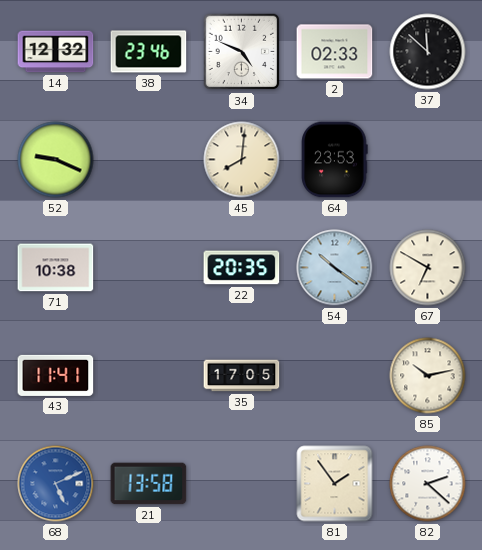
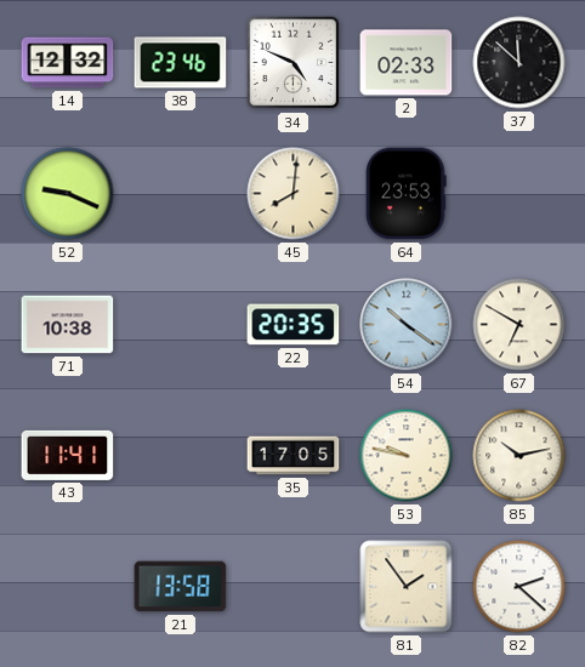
53: none -> 9:47 (407, 456)
68: 5:11 -> none (56, 484)
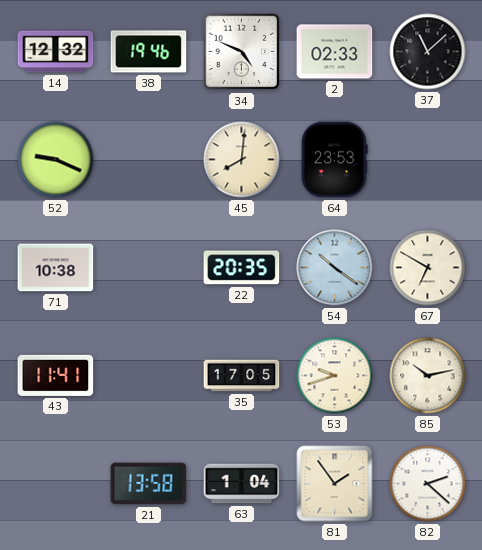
38: 23:46 -> 19:46 (149, 52)
37: 11:52 -> 11:08 (428, 52)
53: 9:47 -> 9:42 (335, 376)
63: none -> 1:04 (242, 484)
